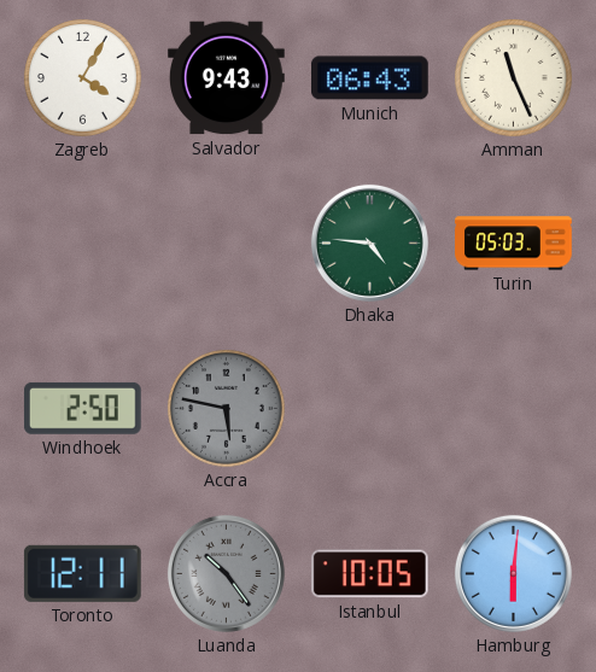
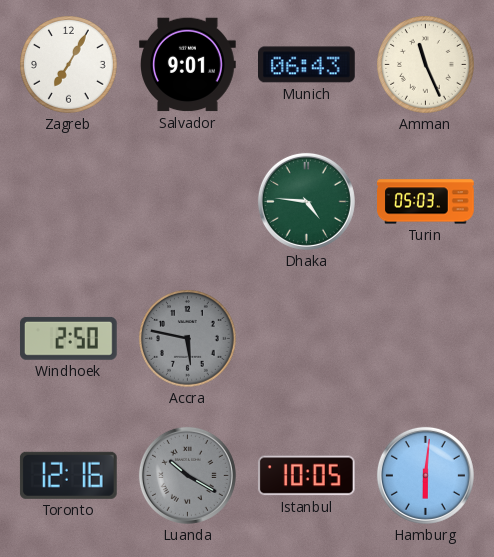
Zagreb: 4:05 -> 7:05 (69, 65)
Salvador: 9:43 -> 9:01 (188, 65)
Toronto: 12:11 -> 12:16 (68, 475)
Luanda: 10:24 -> 10:20 (187, 475)
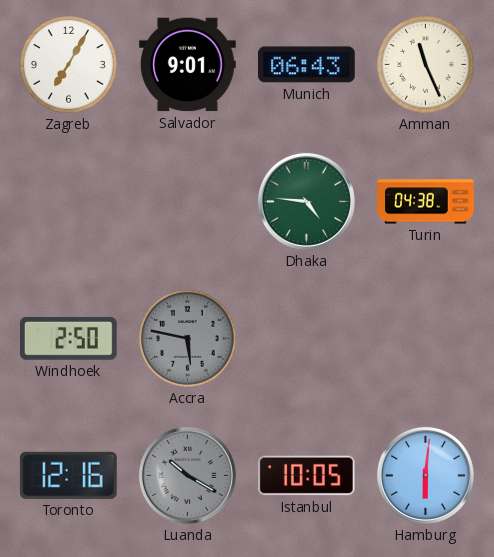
Turin: 05:03 -> 04:38 (426, 202)
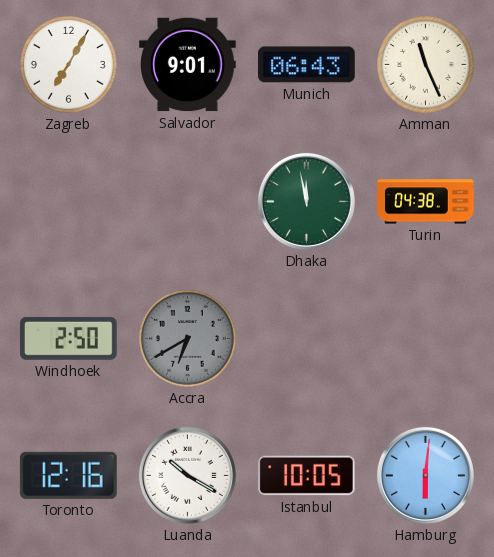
Dhaka: 4:46 -> 11:58 (306, 201)
Accra: 5:47 -> 6:40 (188, 339)
Luanda dial: grey -> white (187, 475)
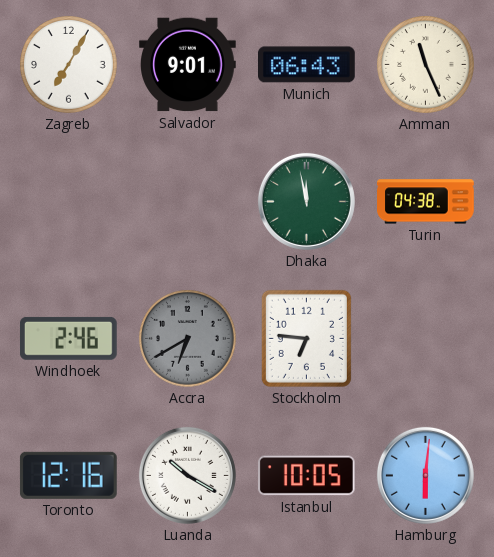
Windhoek: 2:50 -> 2:46 (68, 338)
Stockholm: none -> 6:46 (306, 338)
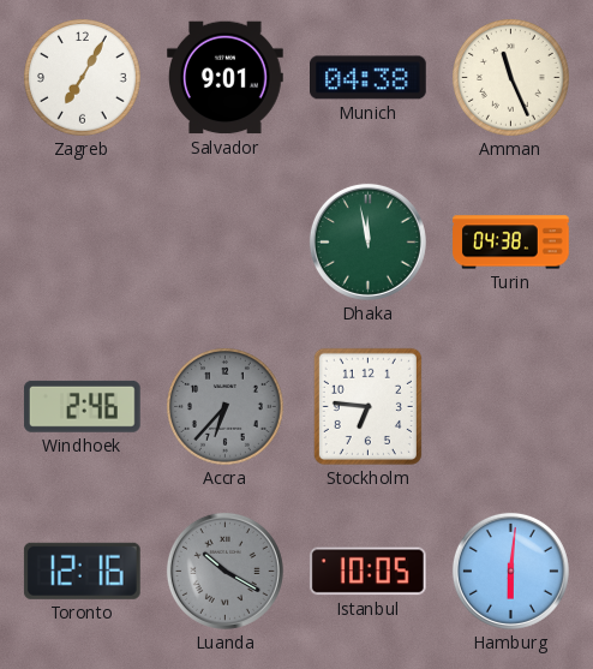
Munich: 06:43 -> 04:38 (369, 78)
Accra: 6:40 -> 6:37 (226, 407)
Luanda dial: white -> grey (224, 571)
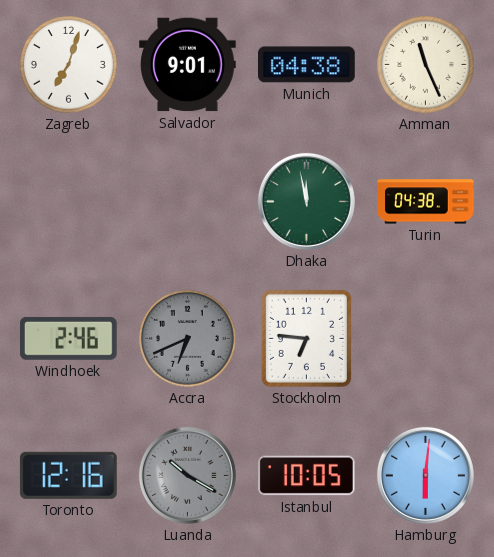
Zagreb: 7:05 -> 7:03 (69, 65)
Accra: 6:37 -> 6:41 (188, 339)
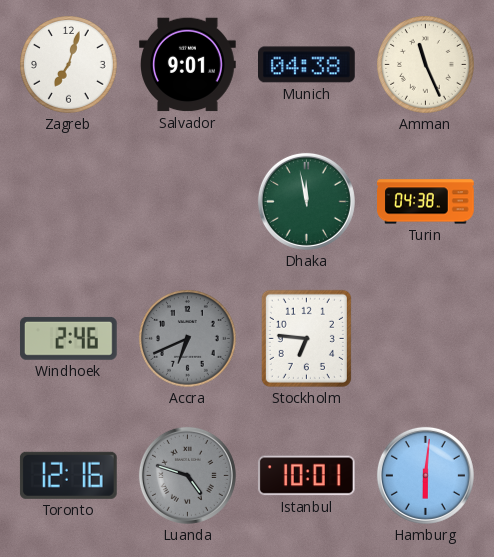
Luanda: 10:20 -> 4:48 (187, 475)
Istanbul: 10:05 -> 10:01 (306, 476)
